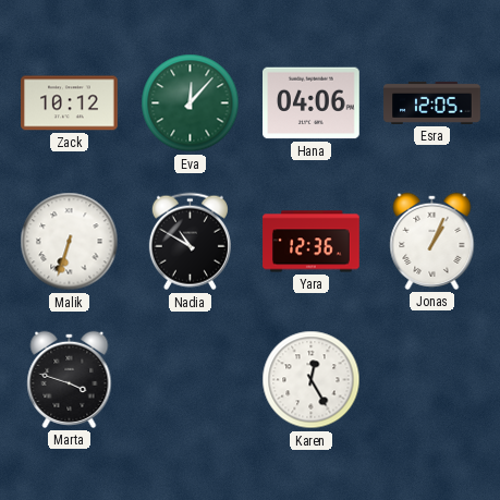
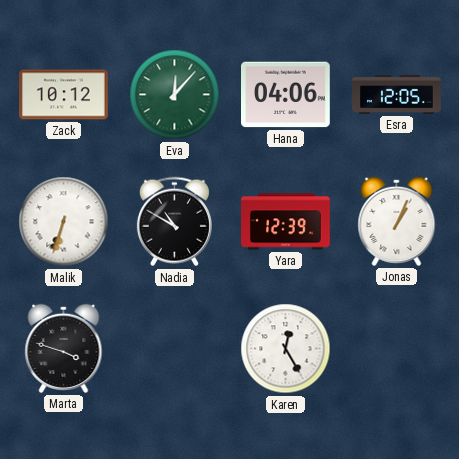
Yara: 12:36 -> 12:39 (286, 222)
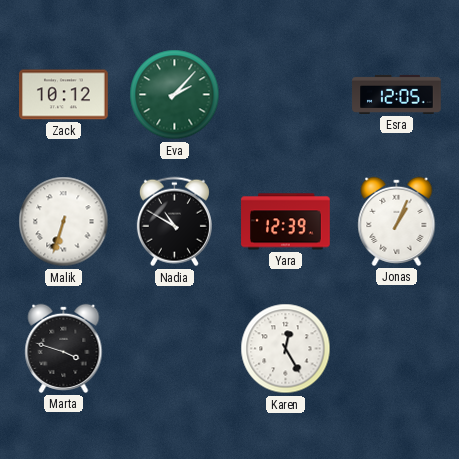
Eva: 12:07 -> 2:07 (175, 95)
Hana: 04:06 -> none (286, 95)
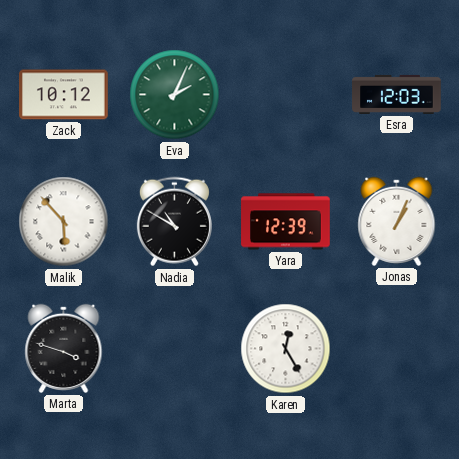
Eva: 2:07 -> 2:04 (175, 95)
Esra: 12:05 -> 12:03 (397, 94)
Malik: 6:33 -> 5:53 (64, 222)
